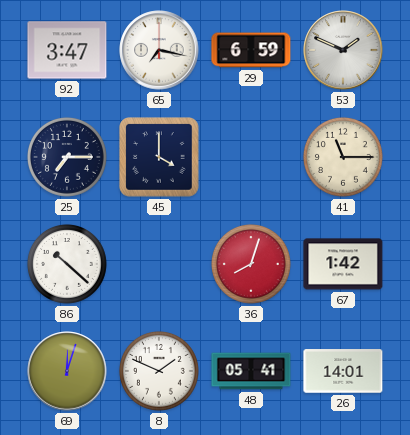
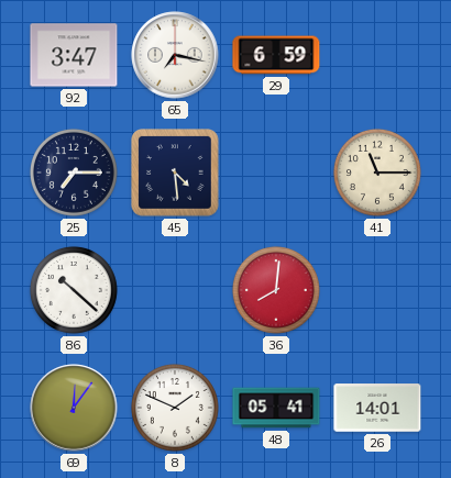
53: 1:49 -> none (343, 50)
45: 4:00 -> 4:29 (175, 173)
36: 8:03 -> 8:01 (276, 290)
67: 1:42 -> none (343, 264)
69: 12:03 -> 12:06 (74, 408)
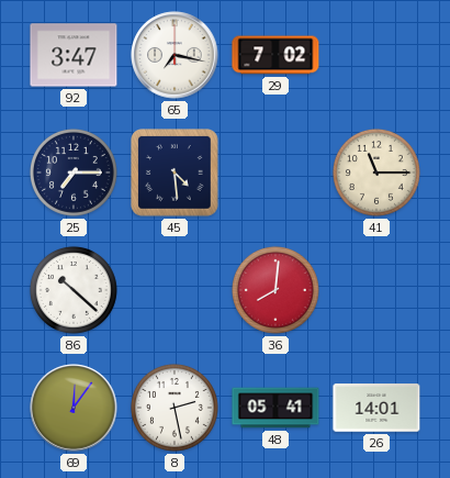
29: 6:59 -> 7:02 (275, 55)
8: 1:49 -> 2:28 (175, 408)
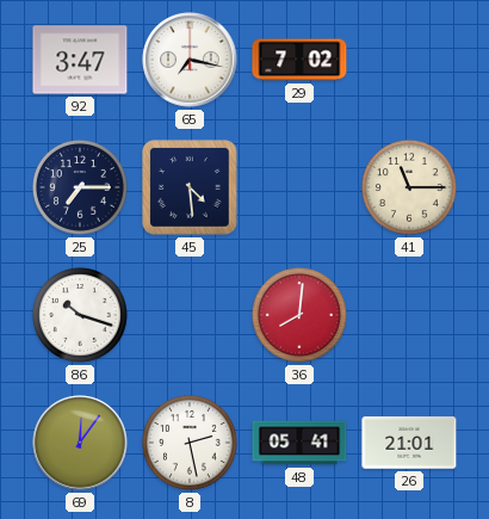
86: 10:22 -> 10:18 (80, 315)
26: 14:01 -> 21:01 (409, 443)
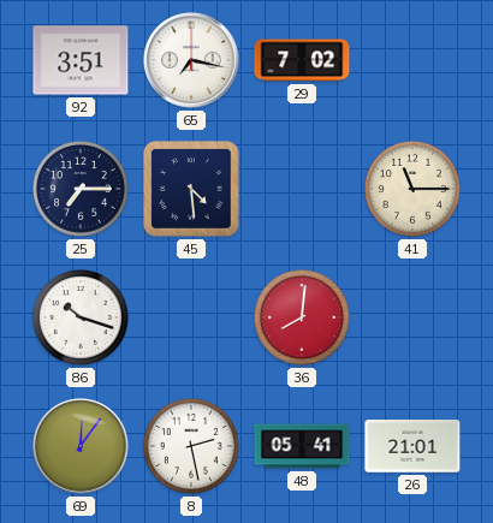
92: 3:47 -> 3:51 (81, 60)
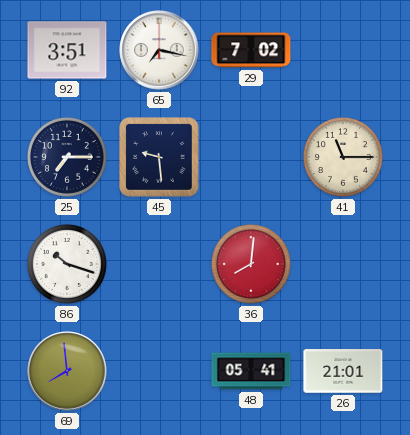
45: 4:29 -> 9:29 (159, 157)
69: 12:06 -> 7:59 (67, 371)
8: 2:28 -> none (191, 446)
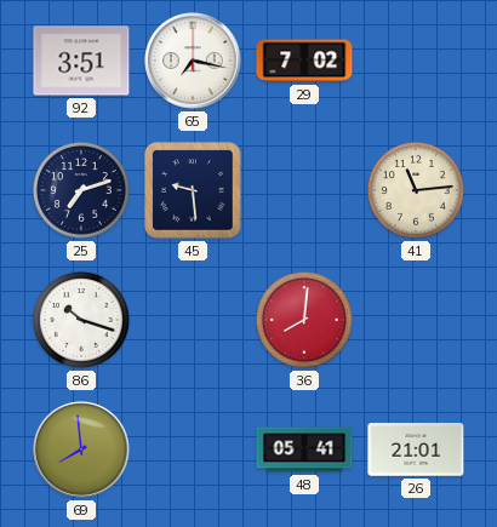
25: 7:15 -> 7:12 (81, 190)
41: 11:15 -> 11:14 (416, 190)
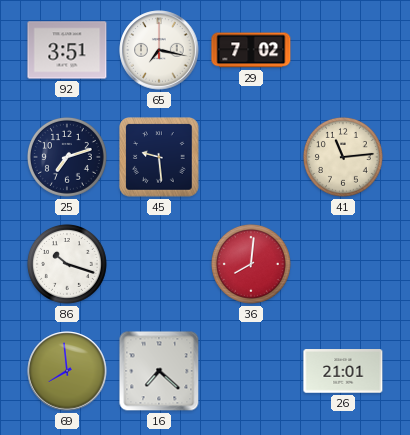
16: none -> 7:22 (159, 371)
48: 05:41 -> none (304, 449)
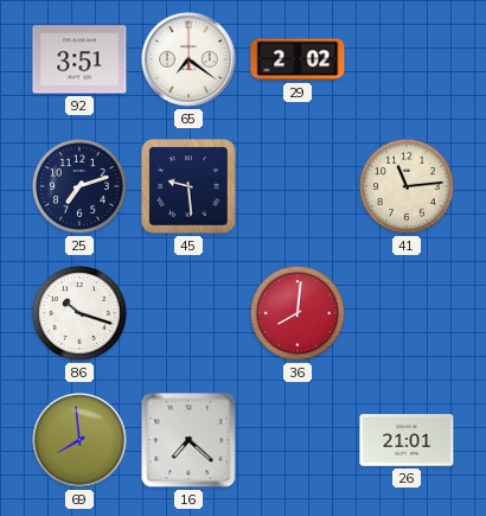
65: 7:17 -> 7:21 (188, 59)
29: 7:02 -> 2:02 (298, 59)
